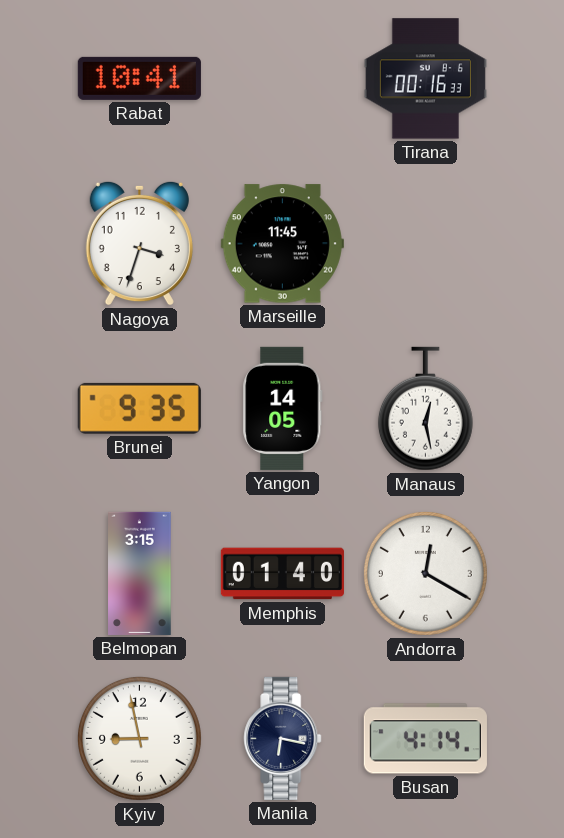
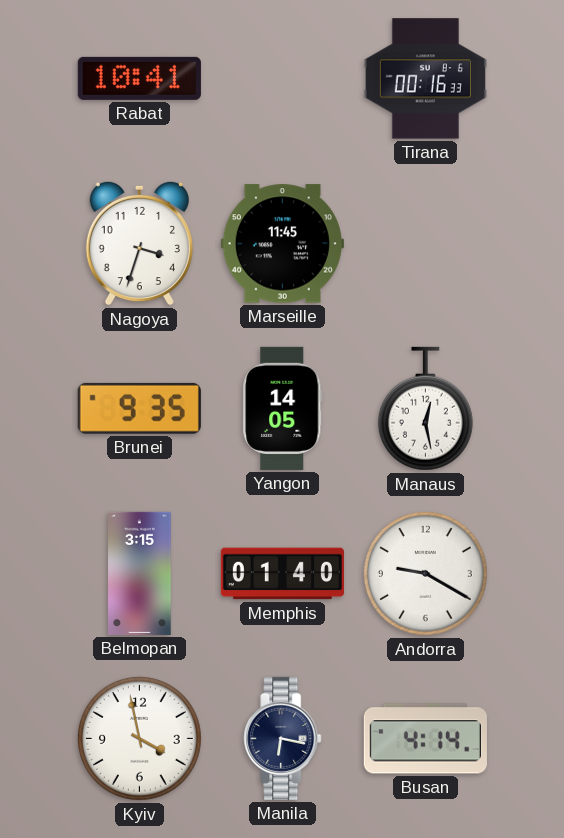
Andorra: 12:20 -> 9:20 (425, 573)
Kyiv: 8:58 -> 3:58 (139, 738)
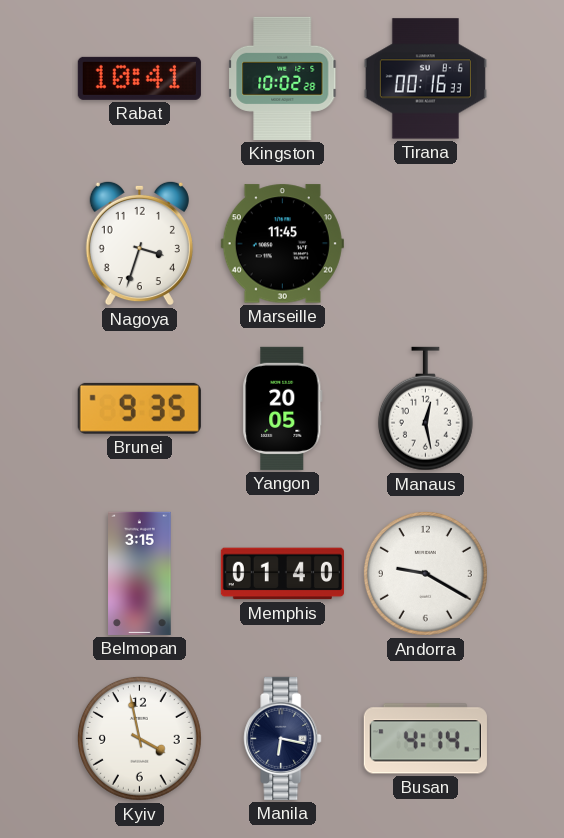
Kingston: none -> 10:02 (283, 78)
Yangon: 14:05 -> 20:05 (283, 408)
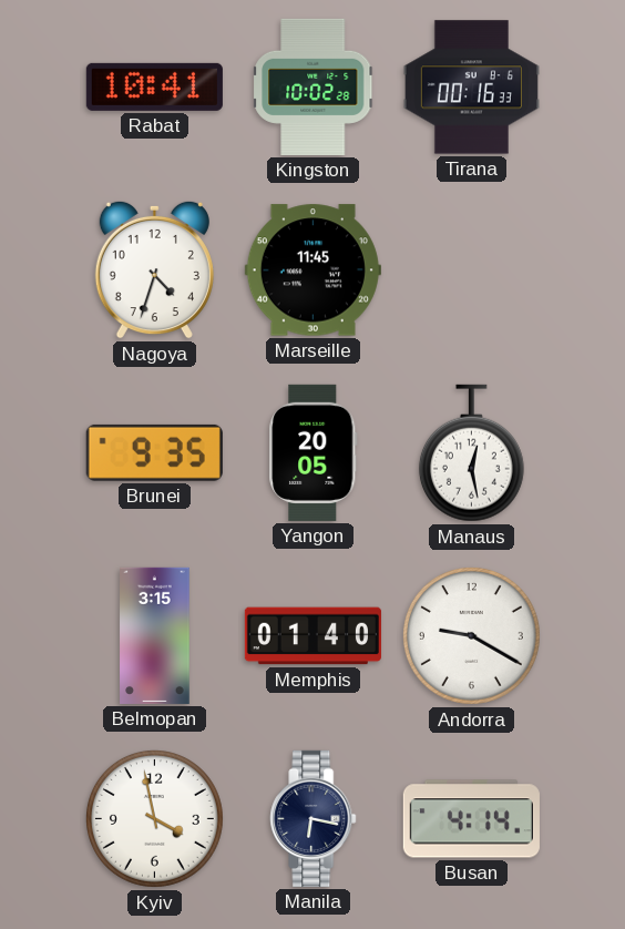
Nagoya: 3:33 -> 4:33 (154, 269)
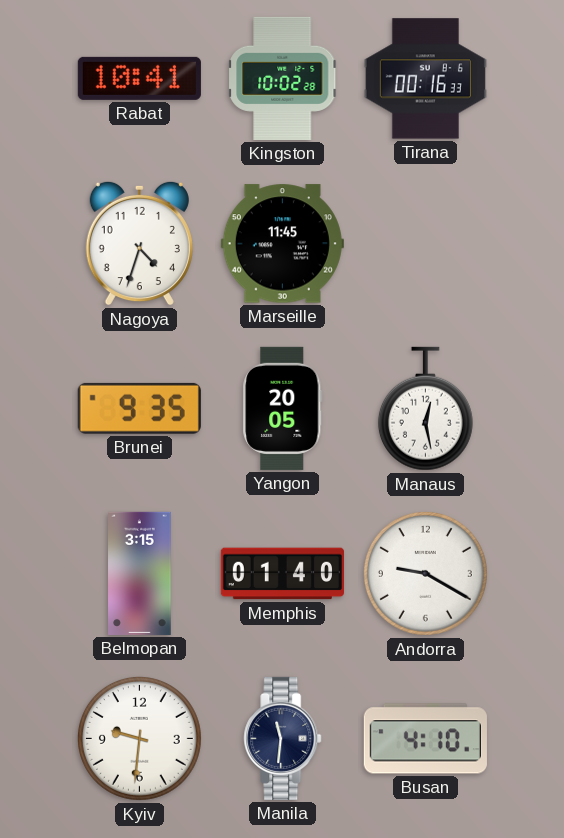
Kyiv: 3:58 -> 9:31 (139, 738)
Manila: 6:17 -> 11:31 (283, 738)
Busan: 4:14 -> 4:10 (425, 739)
